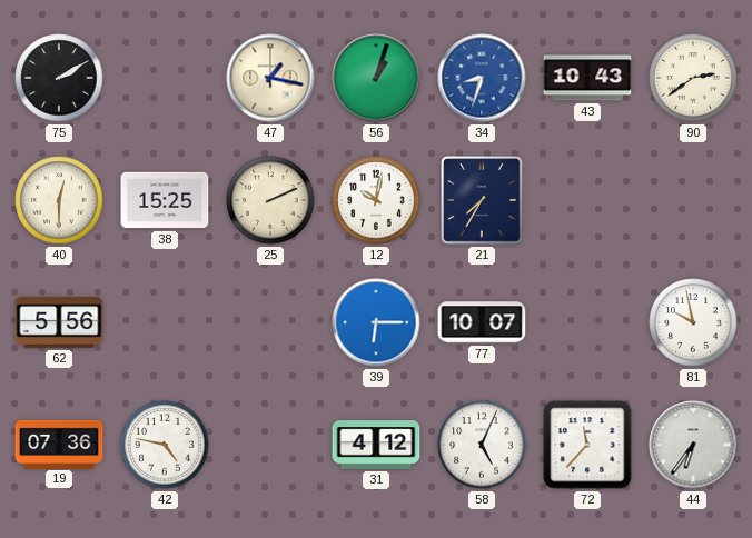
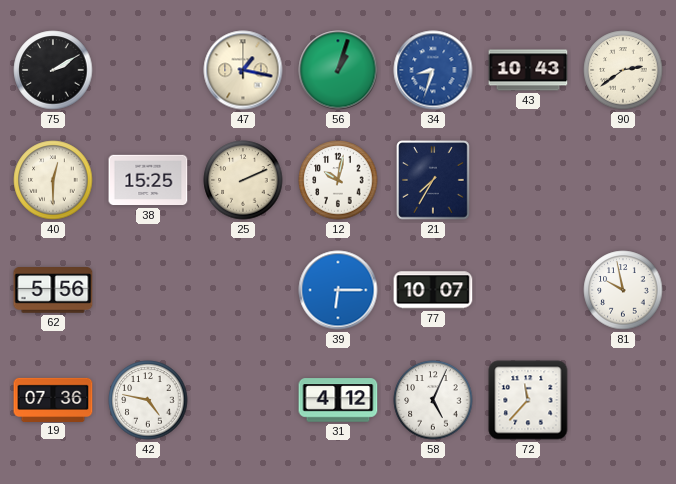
44: 6:36 -> none (693, 445)
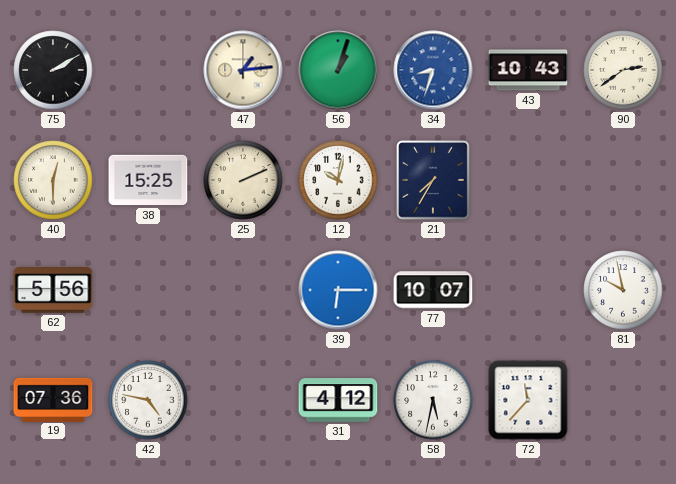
47: 1:17 -> 1:14 (243, 70)
58: 5:04 -> 5:32 (433, 400)
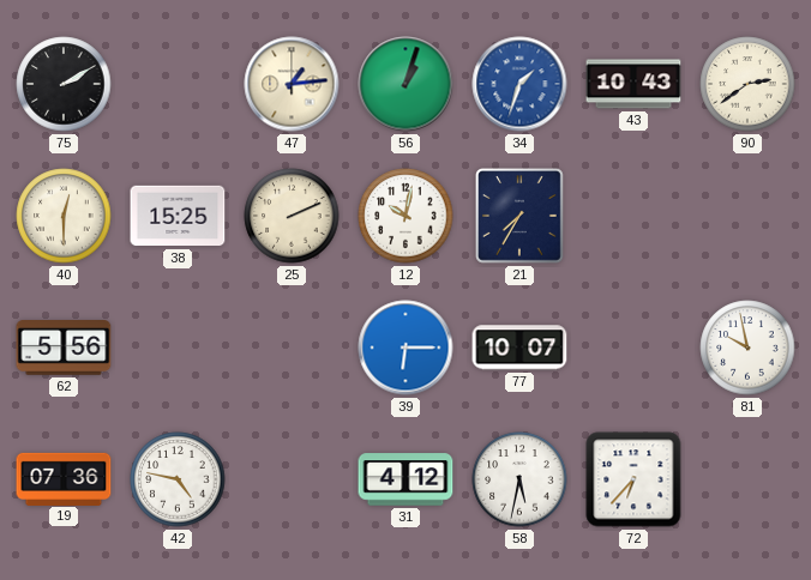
34: 8:33 -> 1:33 (519, 84)
72: 11:37 -> 6:37 (633, 479)
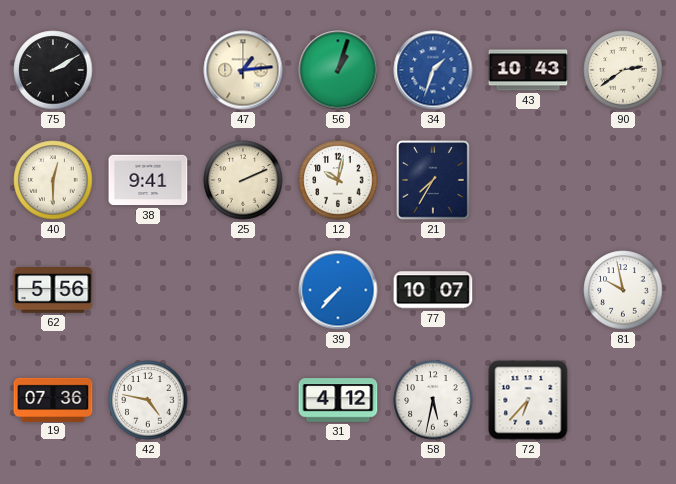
38: 15:25 -> 9:41 (148, 180)
39: 6:15 -> 7:37 (338, 290)
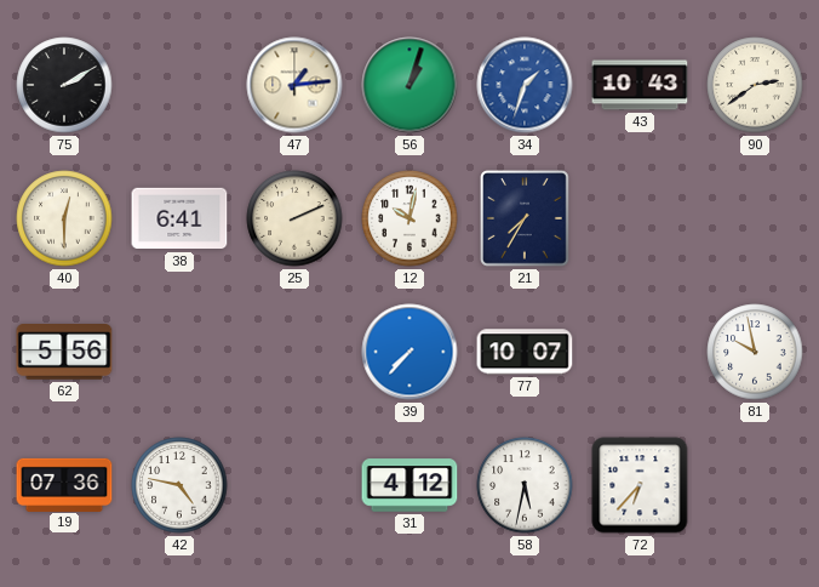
38: 9:41 -> 6:41 (179, 218)
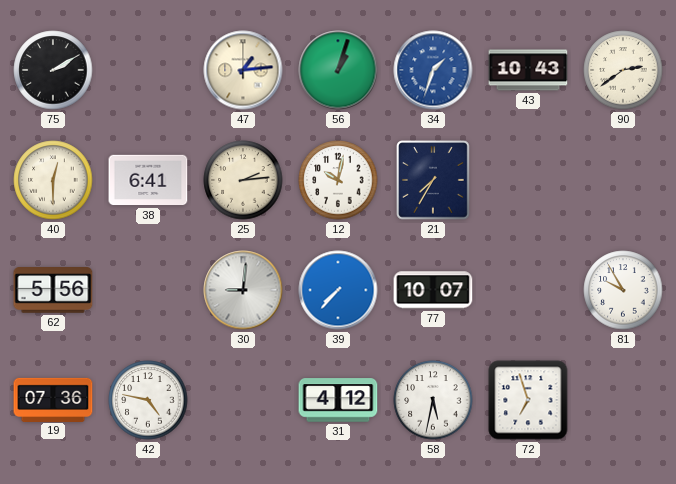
25: 2:11 -> 2:14 (243, 180)
30: none -> 9:01 (243, 290)
81: 9:58 -> 9:55 (623, 290)
72: 6:37 -> 6:57 (528, 400)
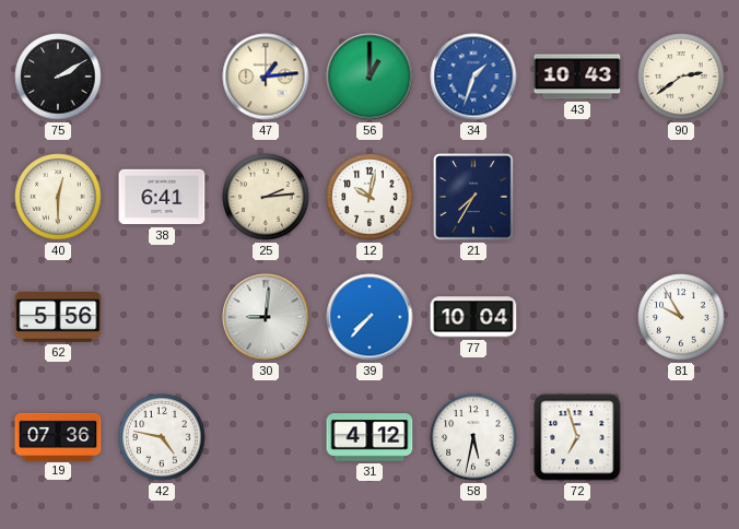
56: 1:03 -> 1:00 (369, 77)
77: 10:07 -> 10:04 (473, 317)
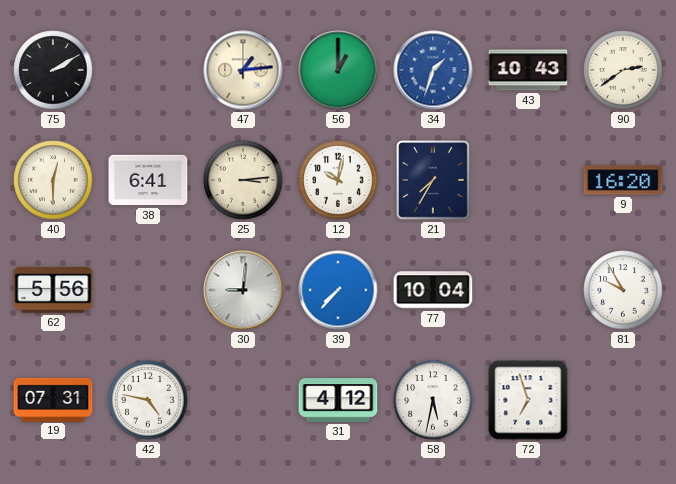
25: 2:14 -> 3:14 (243, 180)
9: none -> 16:20 (623, 180)
19: 07:36 -> 07:31 (53, 399)
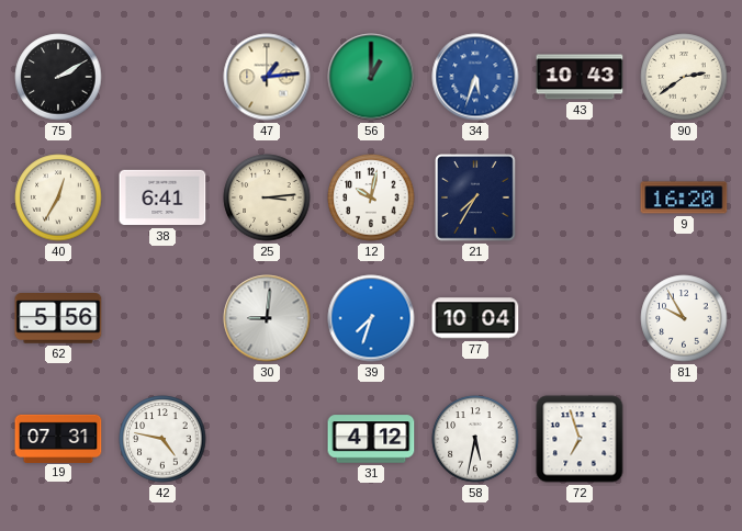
34: 1:33 -> 5:33 (475, 77)
40: 12:30 -> 12:35 (58, 197)
39: 7:37 -> 7:33 (371, 318)
